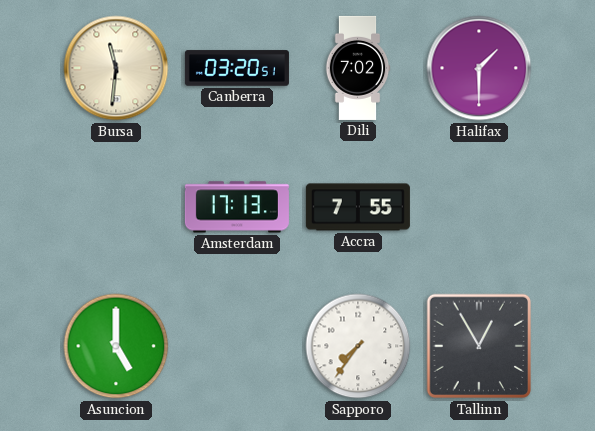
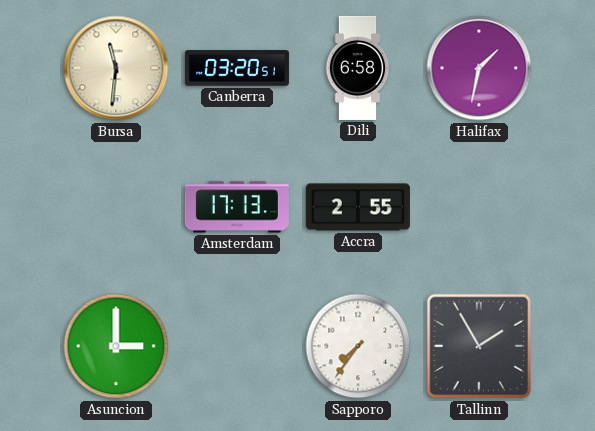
Dili: 7:02 -> 6:58 (358, 68)
Halifax: 1:30 -> 1:32 (479, 68)
Accra: 7:55 -> 2:55 (358, 207)
Asuncion: 5:00 -> 3:00 (116, 346)
Tallinn: 12:55 -> 1:55 (479, 346)
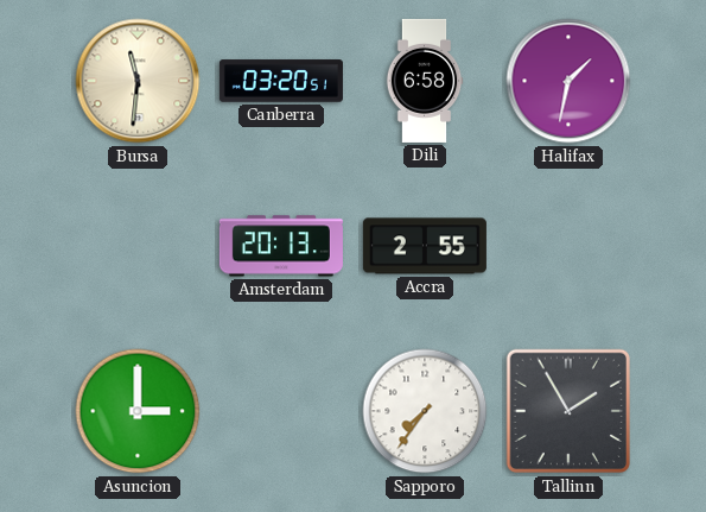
Amsterdam: 17:13 -> 20:13 (281, 246)
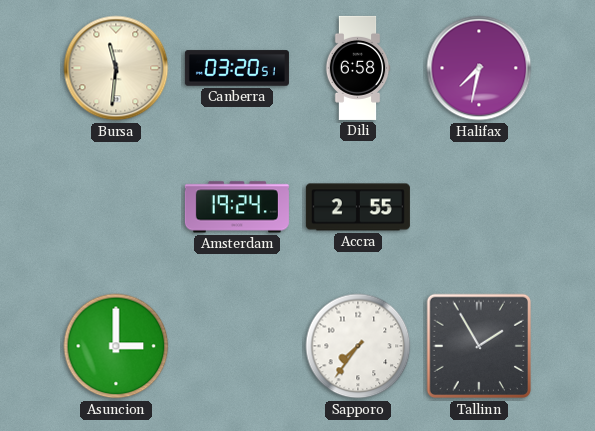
Halifax: 1:32 -> 7:32 (479, 68)
Amsterdam: 20:13 -> 19:24 (237, 207)
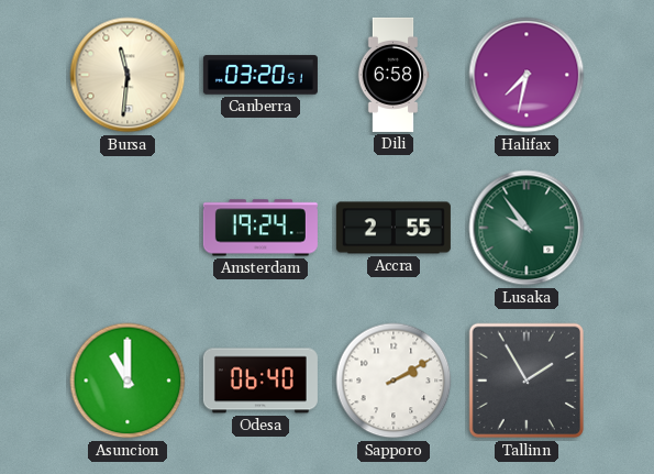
Lusaka: none -> 9:54 (526, 228)
Asuncion: 3:00 -> 11:00 (128, 381)
Odesa: none -> 06:40 (261, 381)
Sapporo: 7:36 -> 2:10 (393, 381)
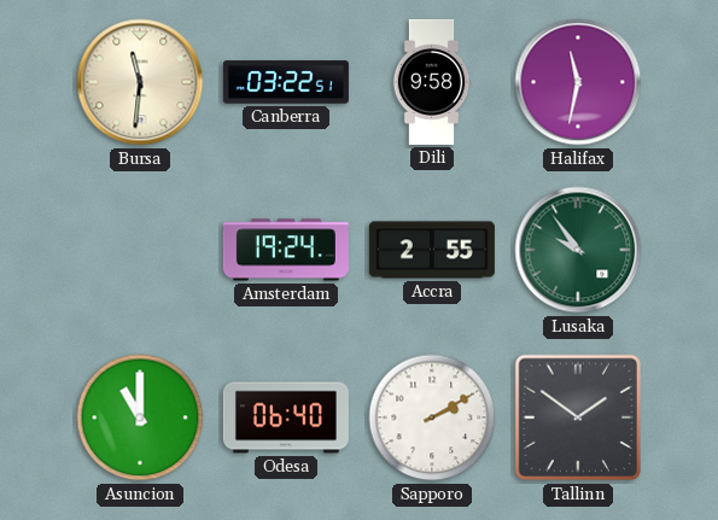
Canberra: 03:20 -> 03:22 (286, 82)
Dili: 6:58 -> 9:58 (432, 82)
Halifax: 7:32 -> 11:32 (578, 82)
Tallinn: 1:55 -> 1:51 (578, 417)
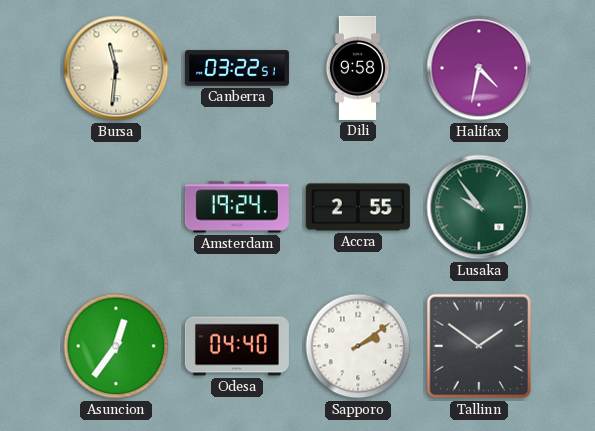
Halifax: 11:32 -> 4:32 (479, 68)
Asuncion: 11:00 -> 12:36 (116, 346)
Odesa: 06:40 -> 04:40 (237, 346)
Sapporo: 2:10 -> 2:09 (358, 346)
